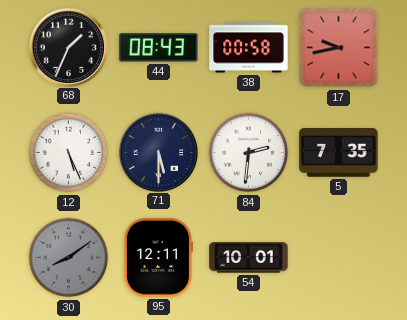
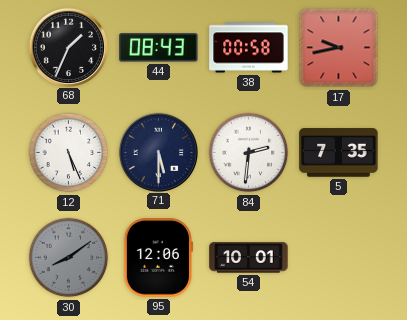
95: 12:11 -> 12:06 (158, 258)
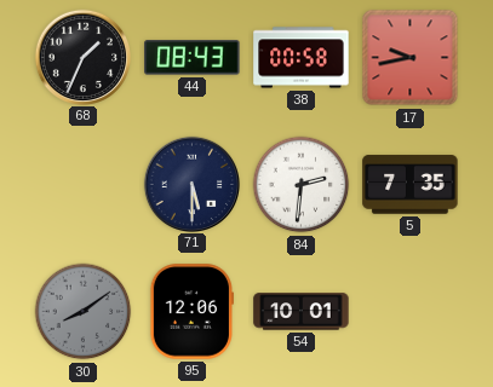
12: 5:26 -> none (69, 153)
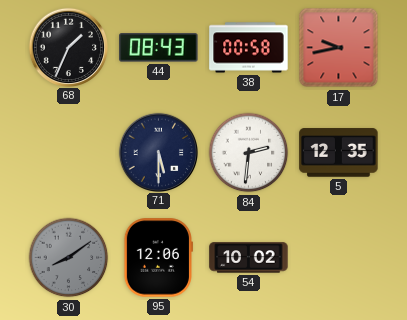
5: 7:35 -> 12:35 (339, 153)
54: 10:01 -> 10:02 (249, 258)
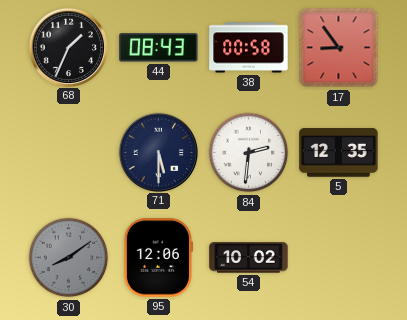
17: 9:43 -> 8:54 (339, 48)
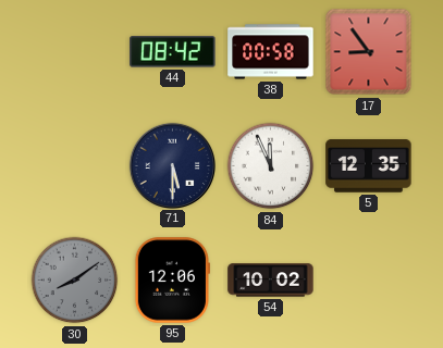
68: 1:34 -> none (68, 47)
44: 08:43 -> 08:42 (173, 52)
84: 2:31 -> 11:56 (271, 166)
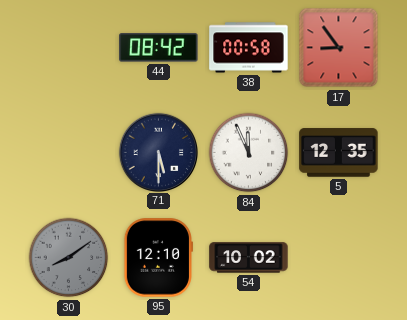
95: 12:06 -> 12:10 (158, 258)
